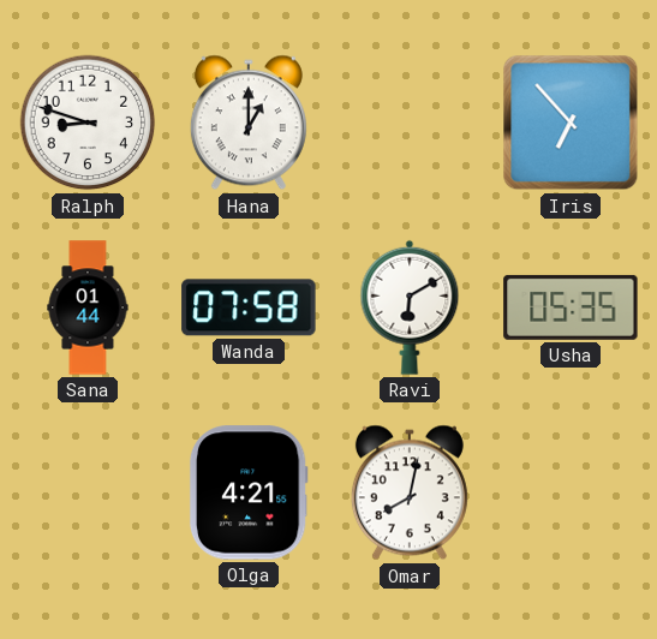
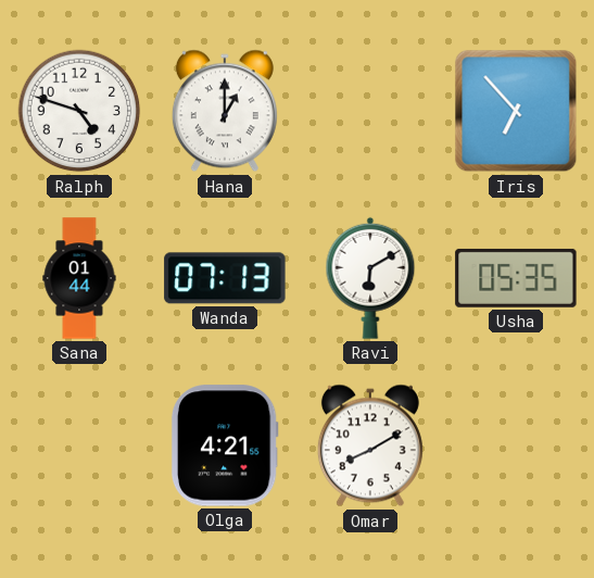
Ralph: 8:48 -> 4:48 (79, 111)
Wanda: 07:58 -> 07:13 (225, 278)
Omar: 8:02 -> 8:10 (370, 445)
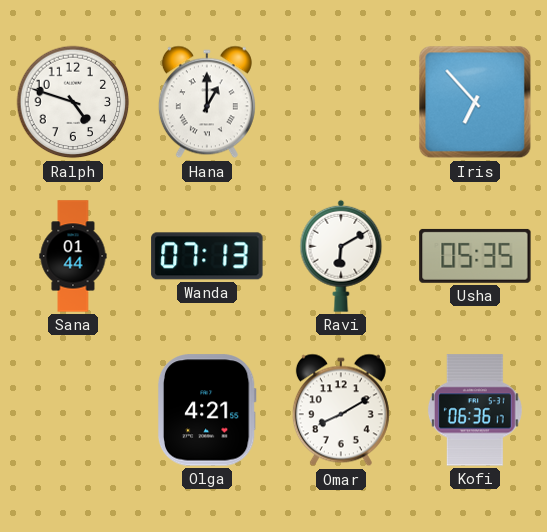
Kofi: none -> 06:36 (475, 410)
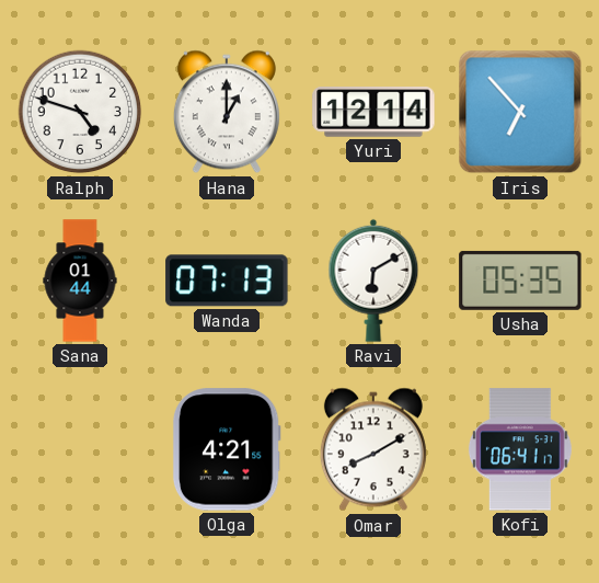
Yuri: none -> 12:14 (373, 112)
Kofi: 06:36 -> 06:41 (520, 449)
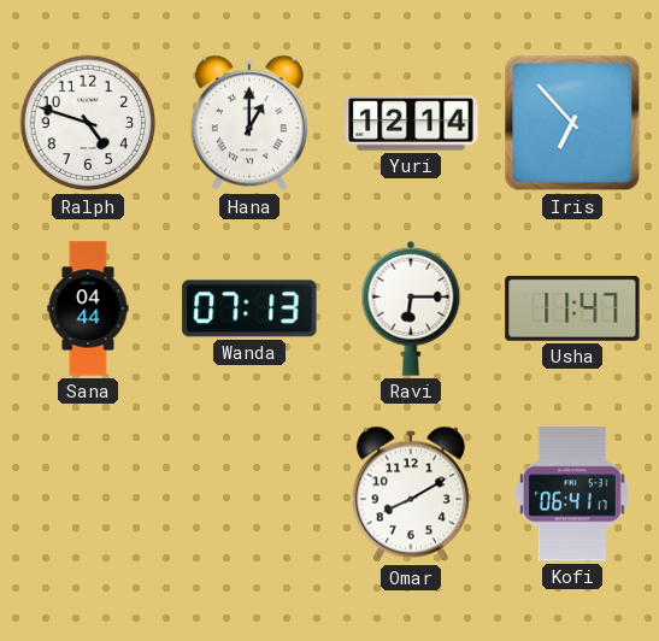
Sana: 01:44 -> 04:44 (88, 308)
Ravi: 6:10 -> 6:15 (411, 308)
Usha: 05:35 -> 11:47 (572, 308)
Olga: 4:21 -> none (227, 449)
